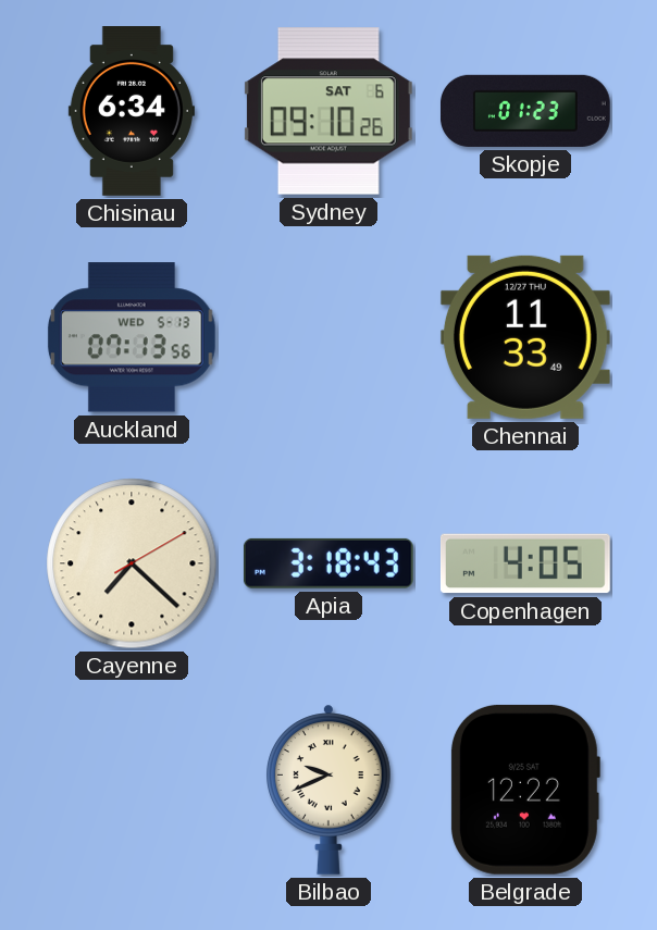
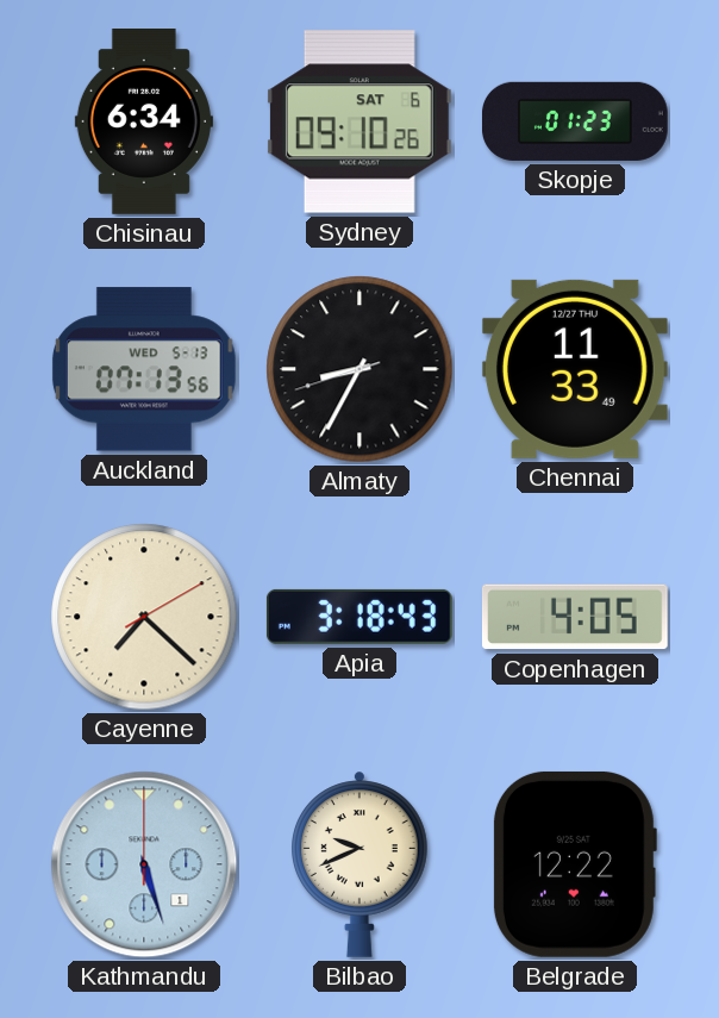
Almaty: none -> 8:34 (359, 369)
Kathmandu: none -> 5:27 (144, 864)
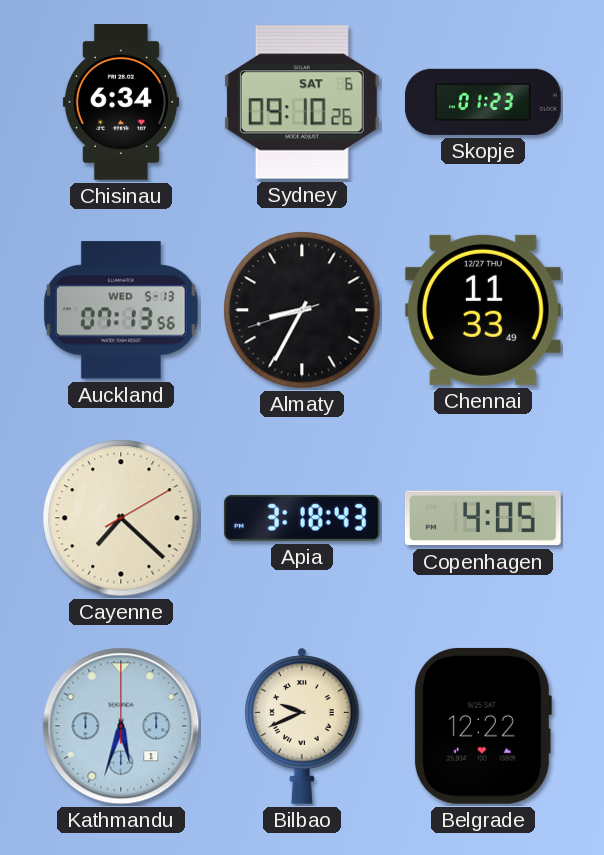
Kathmandu: 5:27 -> 5:33 (121, 726)
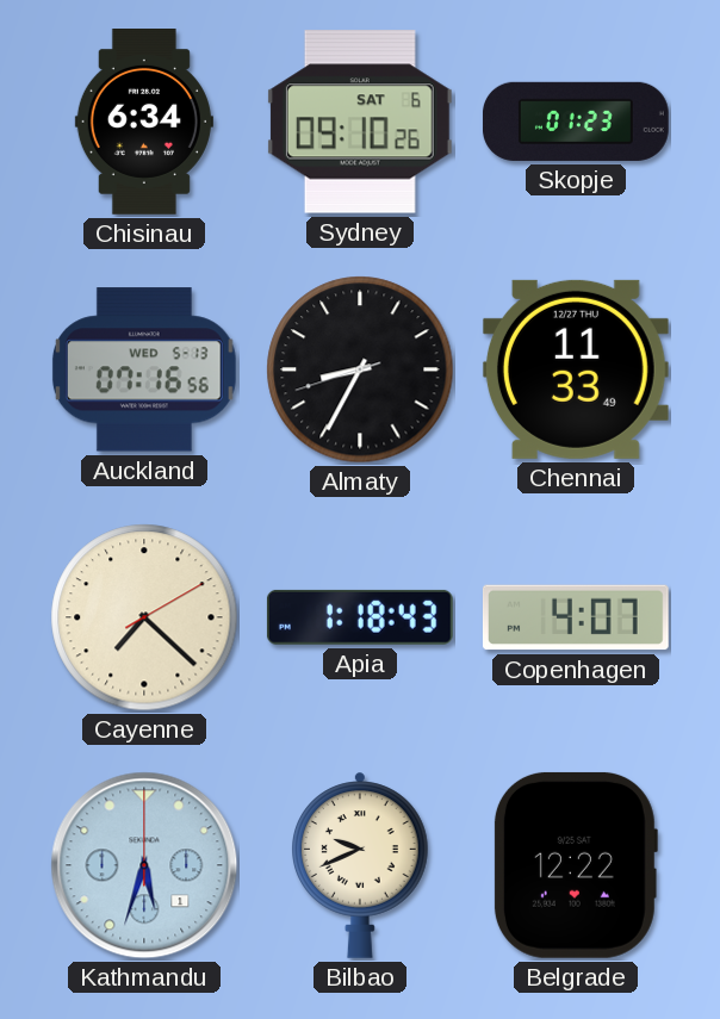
Auckland: 07:13 -> 07:16 (144, 369)
Apia: 3:18 -> 1:18 (360, 617)
Copenhagen: 4:05 -> 4:07 (576, 617)
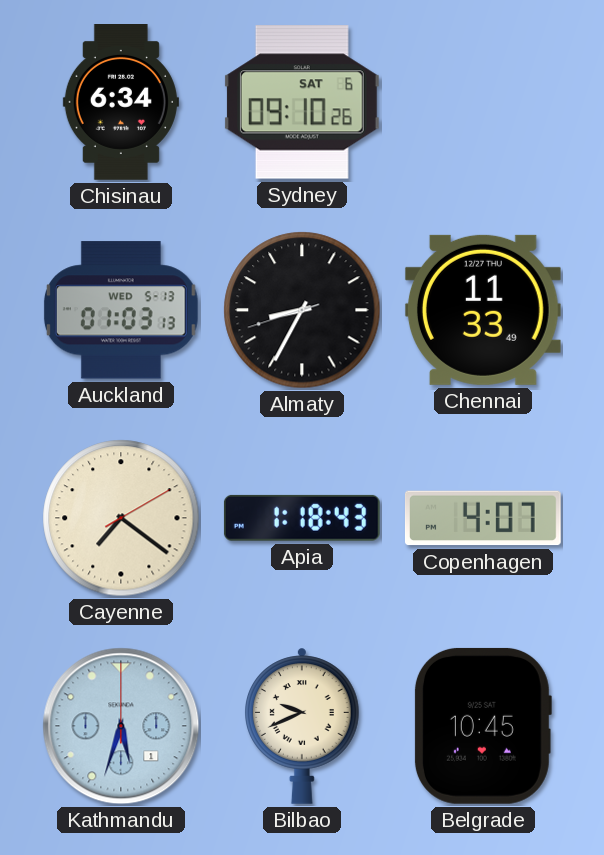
Skopje: 01:23 -> none (576, 122)
Auckland: 07:16 -> 01:03 (121, 310)
Cayenne: 7:22 -> 7:21 (121, 518)
Belgrade: 12:22 -> 10:45 (482, 726)
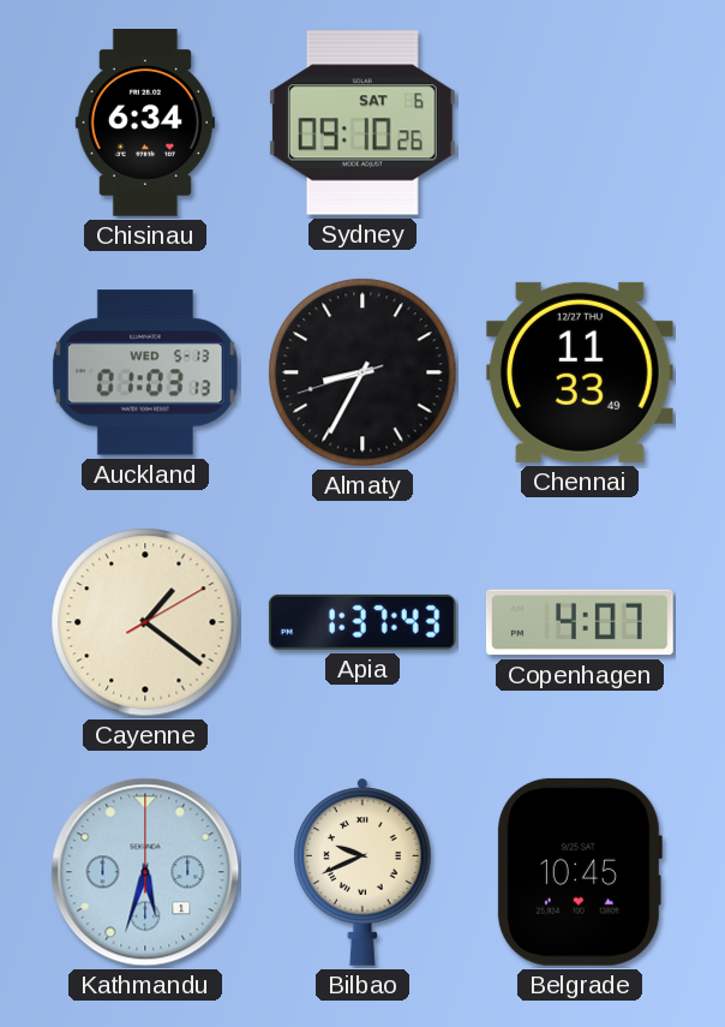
Cayenne: 7:21 -> 1:21 (145, 622)
Apia: 1:18 -> 1:37 (362, 622)
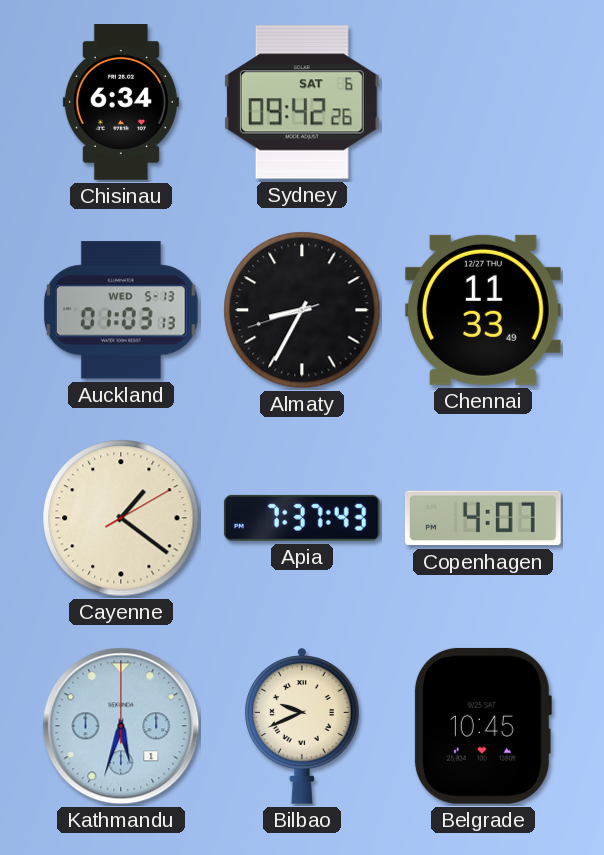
Sydney: 09:10 -> 09:42 (302, 102)
Apia: 1:37 -> 7:37 (302, 518)
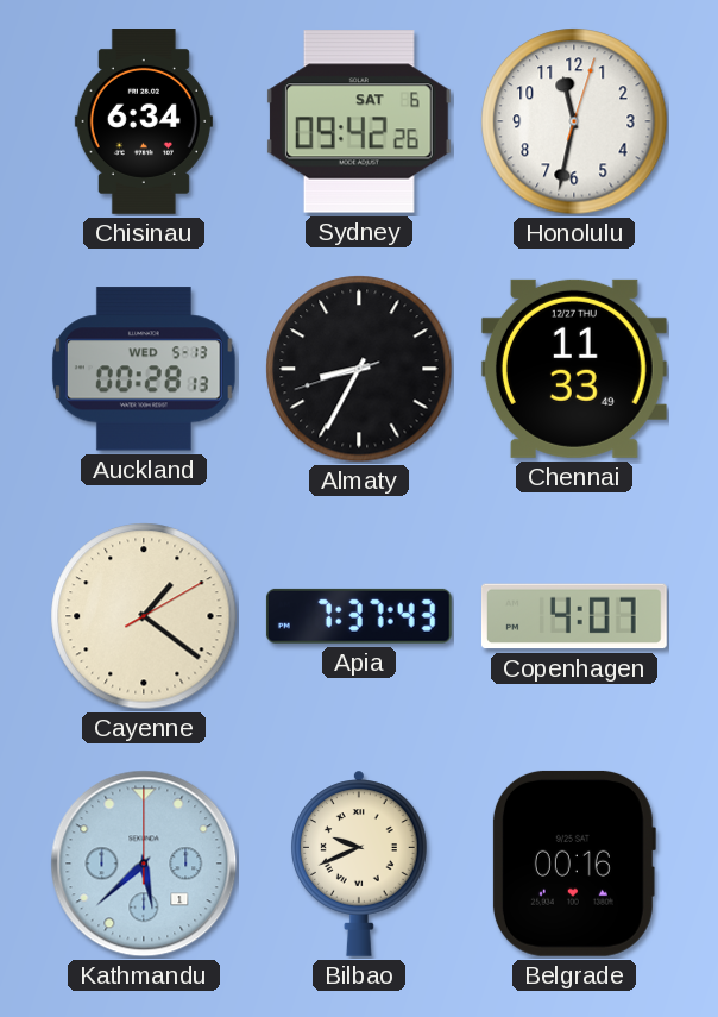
Honolulu: none -> 11:32 (574, 121)
Auckland: 01:03 -> 00:28 (144, 369)
Kathmandu: 5:33 -> 5:38 (144, 864)
Belgrade: 10:45 -> 00:16 (573, 864)
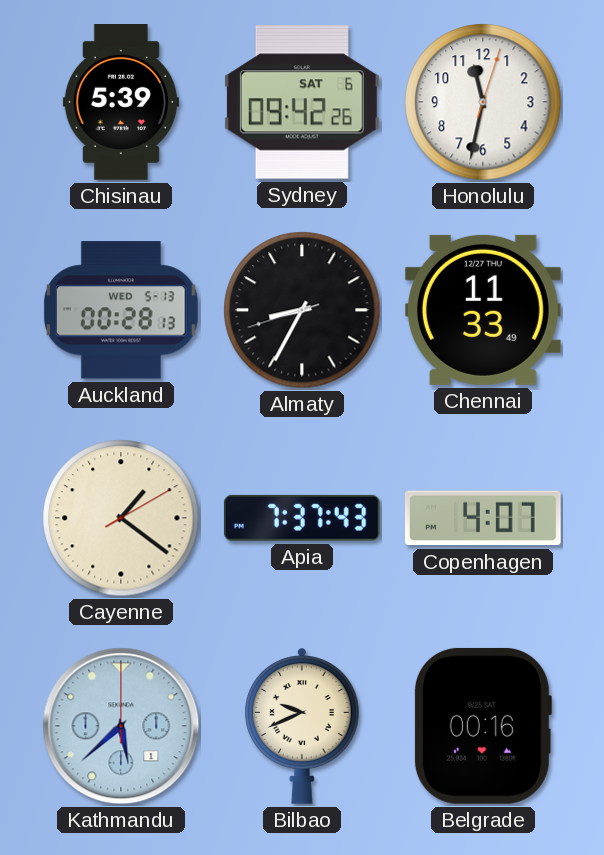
Chisinau: 6:34 -> 5:39 (121, 103)
